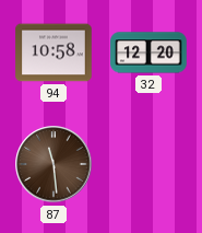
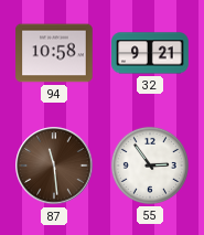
32: 12:20 -> 9:21 (150, 53)
55: none -> 2:54 (150, 165)
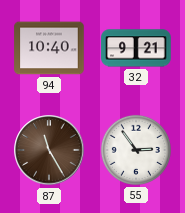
94: 10:58 -> 10:40 (49, 48)
87: 11:29 -> 11:25 (49, 150)
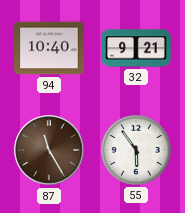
55: 2:54 -> 5:54 (136, 150)
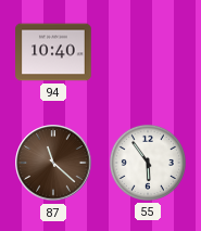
32: 9:21 -> none (136, 48)
87: 11:25 -> 11:22 (53, 163)
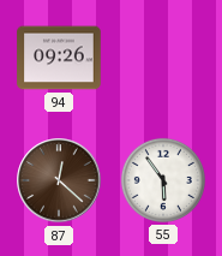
94: 10:40 -> 09:26 (59, 58)
87: 11:22 -> 12:22 (59, 180)
